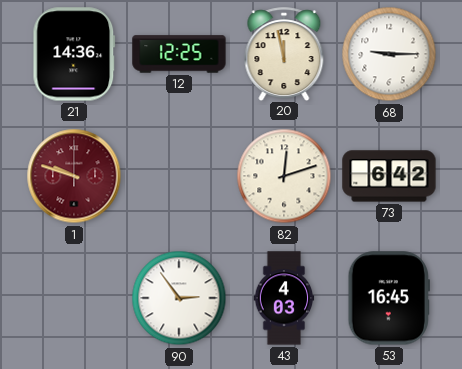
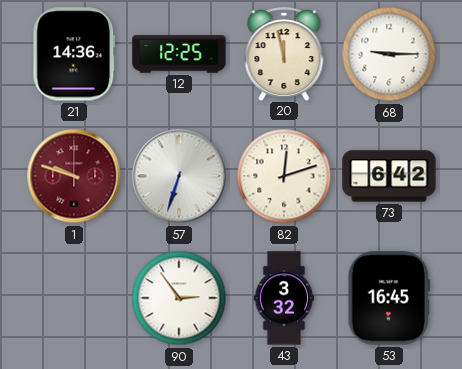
57: none -> 6:33 (179, 176)
43: 4:03 -> 3:32 (284, 298)
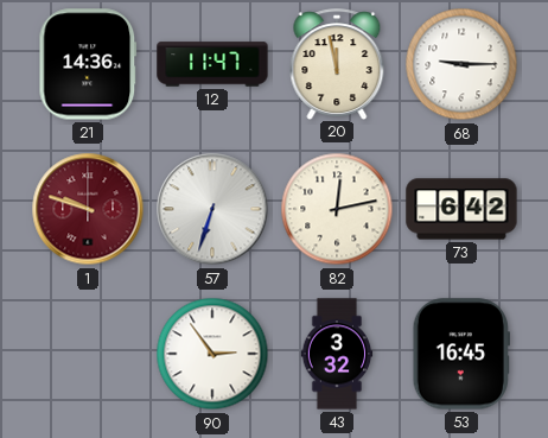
12: 12:25 -> 11:47 (212, 64)
82: 12:12 -> 12:13 (337, 209)
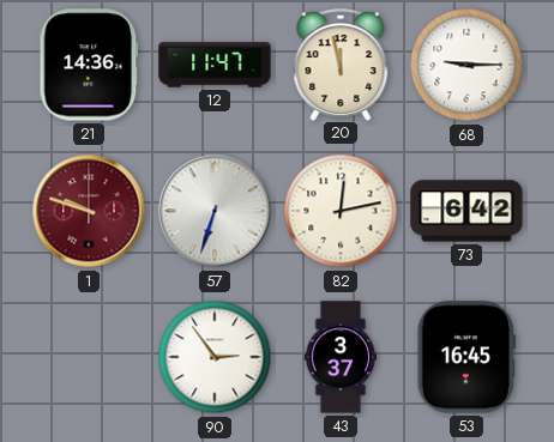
43: 3:32 -> 3:37 (341, 357)
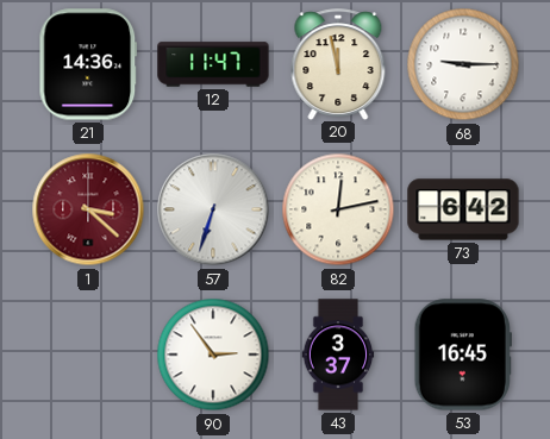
1: 9:48 -> 3:22 (88, 209)
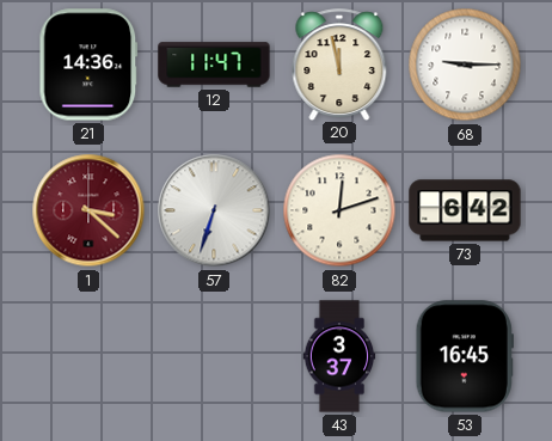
82: 12:13 -> 12:12 (339, 210)
90: 2:54 -> none (213, 355)
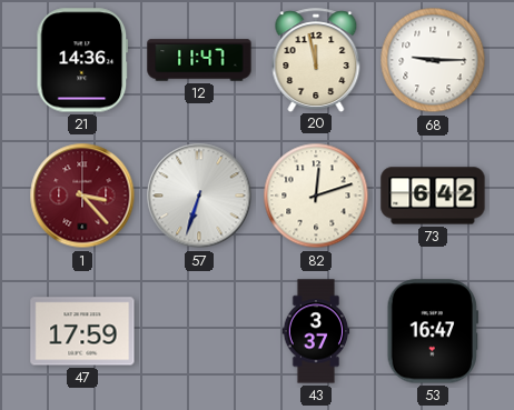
1: 3:22 -> 3:23 (82, 196)
47: none -> 17:59 (82, 331)
53: 16:45 -> 16:47 (433, 331)
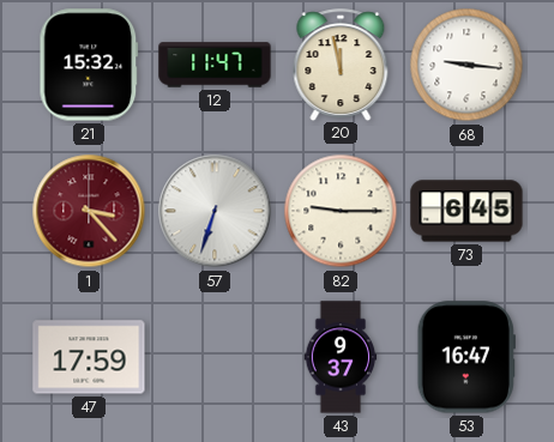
21: 14:36 -> 15:32 (89, 65)
68: 9:15 -> 9:16 (466, 65)
82: 12:12 -> 9:15 (341, 211)
73: 6:42 -> 6:45 (466, 211)
43: 3:37 -> 9:37 (341, 357)
